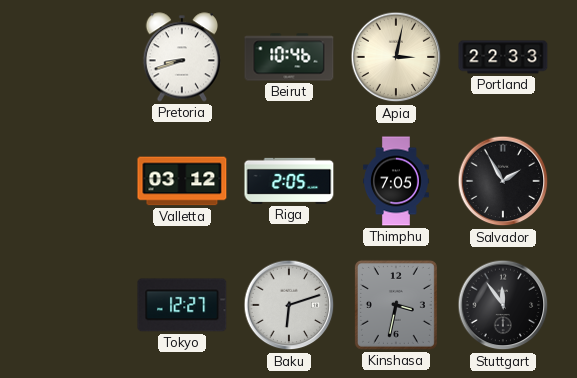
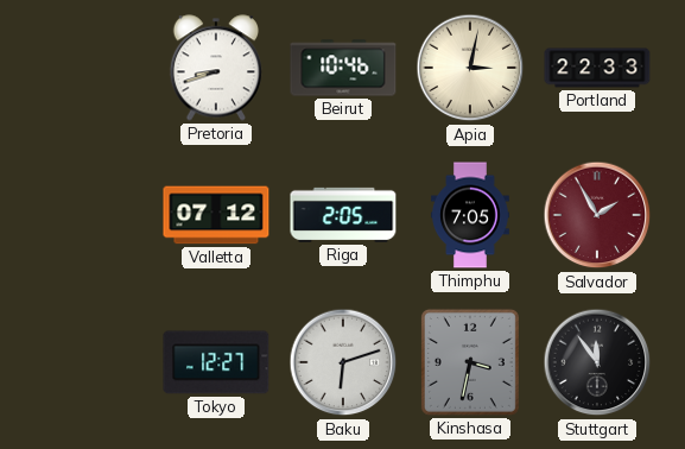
Valletta: 03:12 -> 07:12 (216, 215)
Salvador dial: black -> burgundy (597, 215)
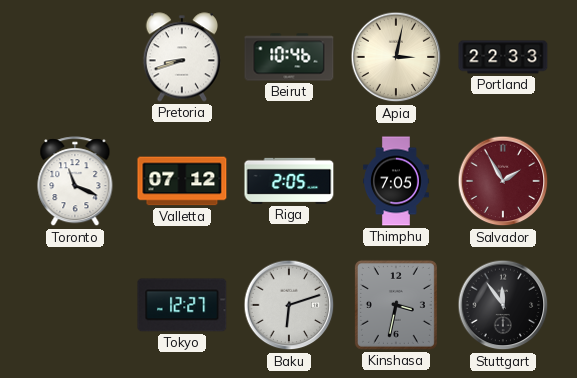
Toronto: none -> 11:19 (75, 182)
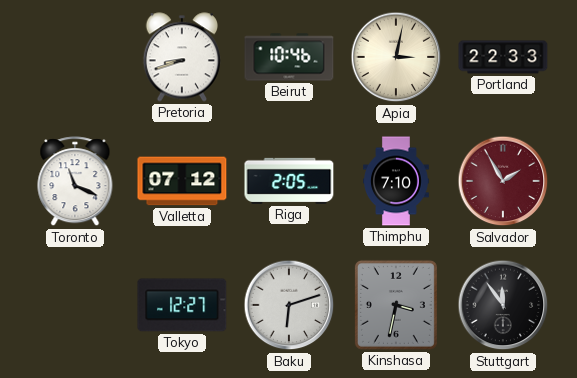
Thimphu: 7:05 -> 7:10 (396, 181)
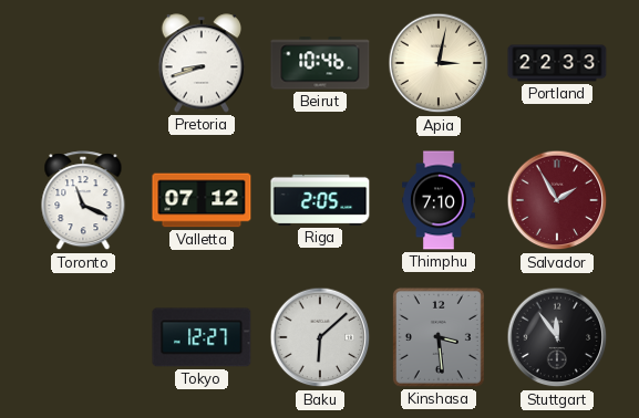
Baku: 6:12 -> 6:08 (320, 337)
Kinshasa: 3:32 -> 3:29 (439, 337)
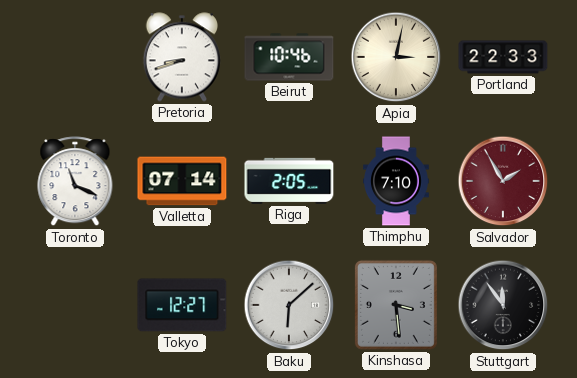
Valletta: 07:12 -> 07:14 (182, 181)
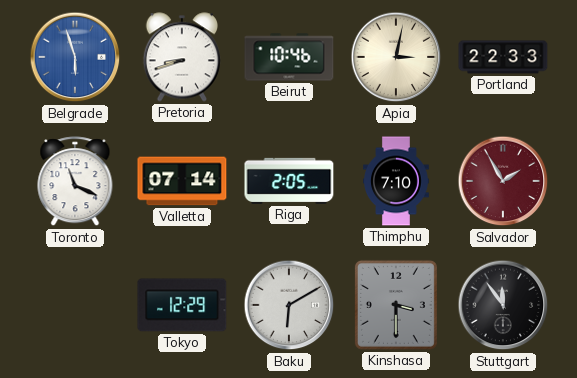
Belgrade: none -> 5:57 (75, 57)
Tokyo: 12:27 -> 12:29 (182, 305)
Baku: 6:08 -> 6:10 (289, 305)
Kinshasa: 3:29 -> 3:30 (396, 305)
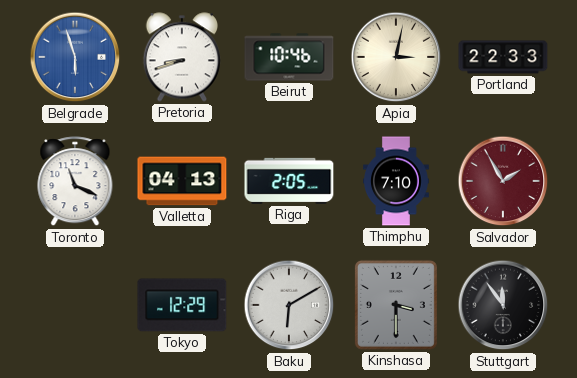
Valletta: 07:14 -> 04:13 (182, 181)
